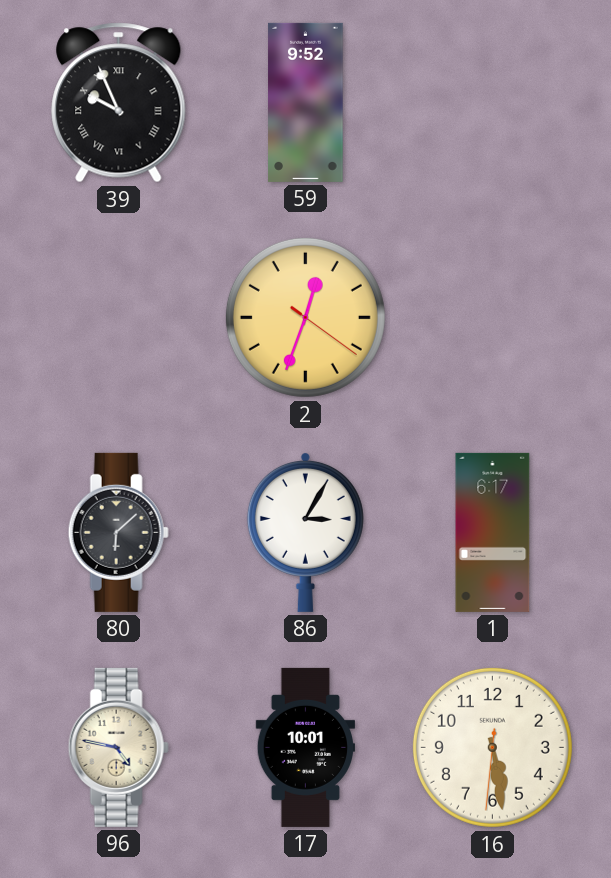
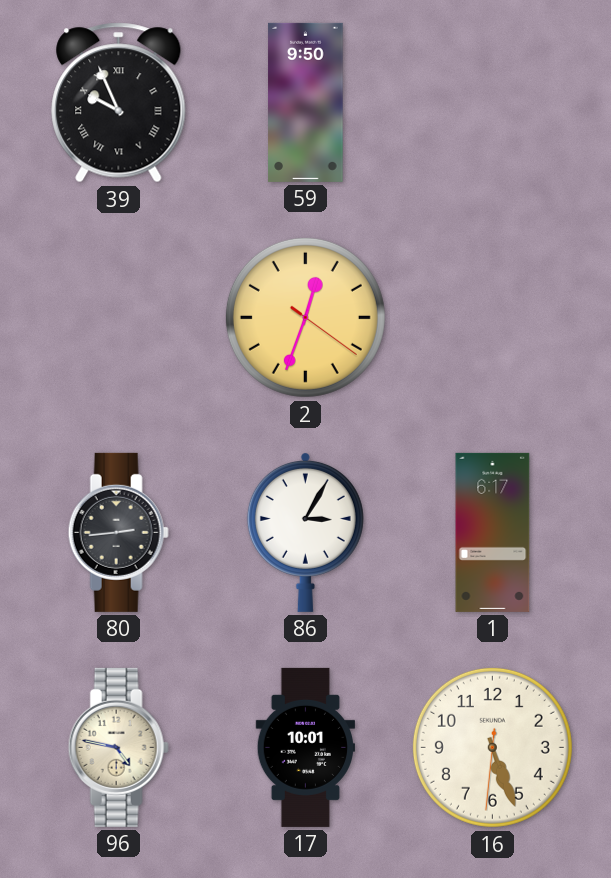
59: 9:52 -> 9:50 (306, 102)
80: 6:08 -> 2:44 (118, 532)
16: 5:28 -> 5:26 (492, 747)
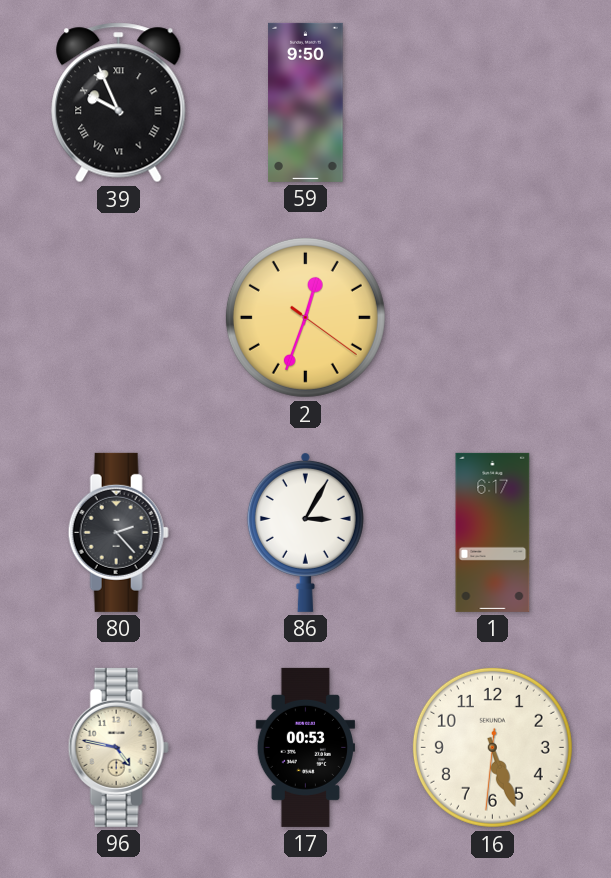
80: 2:44 -> 2:23 (118, 532)
17: 10:01 -> 00:53 (305, 747)
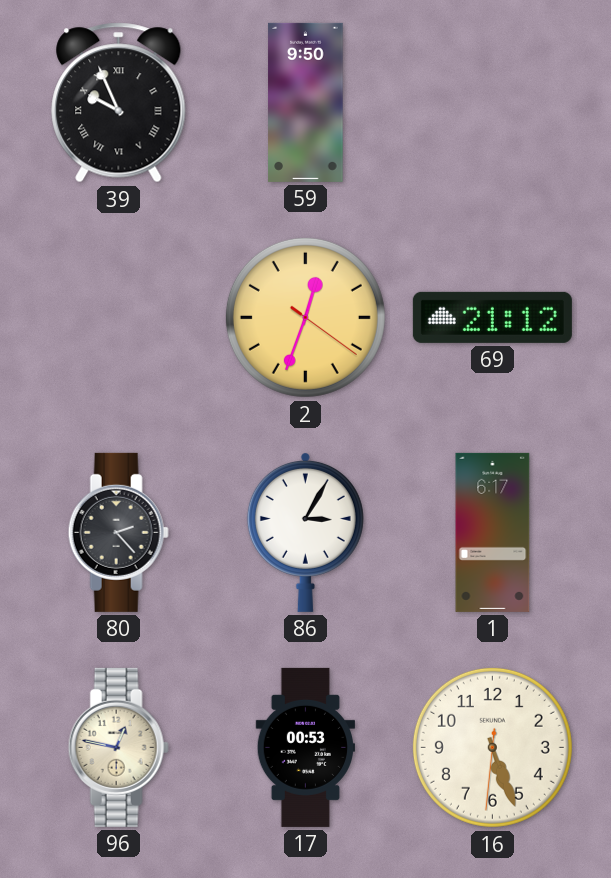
69: none -> 21:12 (492, 317)
96: 4:47 -> 12:47 (118, 747)
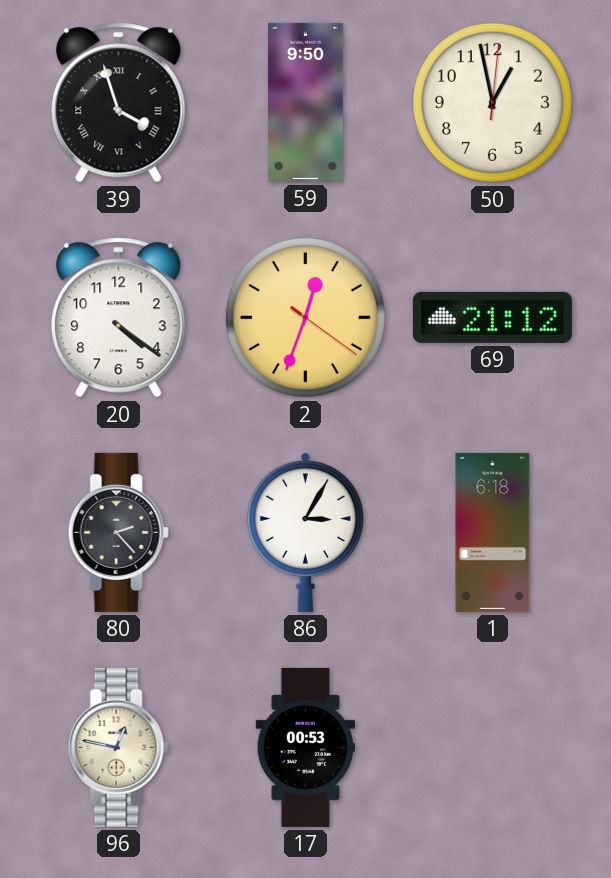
39: 9:56 -> 3:57 (119, 103)
50: none -> 12:58 (492, 102)
20: none -> 4:21 (119, 318)
1: 6:17 -> 6:18 (493, 532)
16: 5:26 -> none (492, 747)
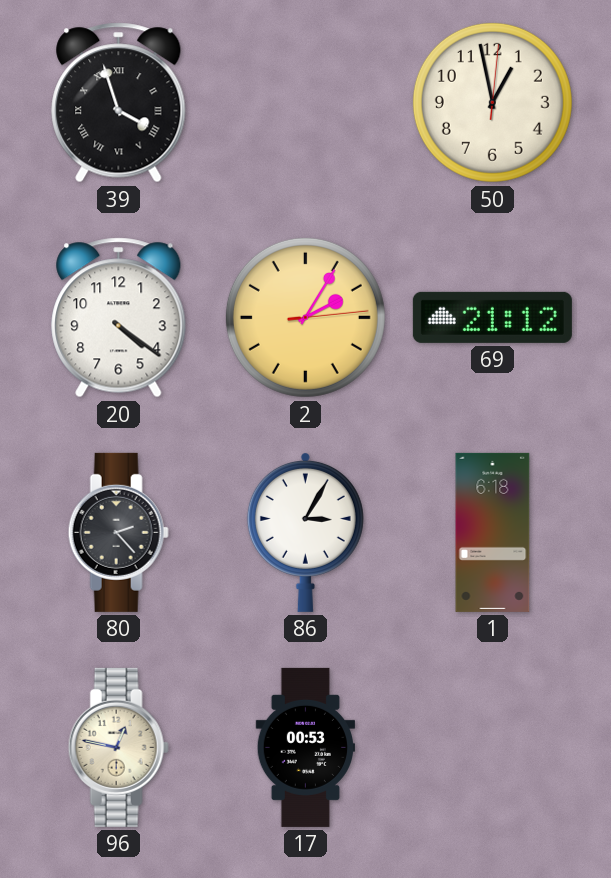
59: 9:50 -> none (306, 102)
2: 12:33 -> 2:05 (305, 317)
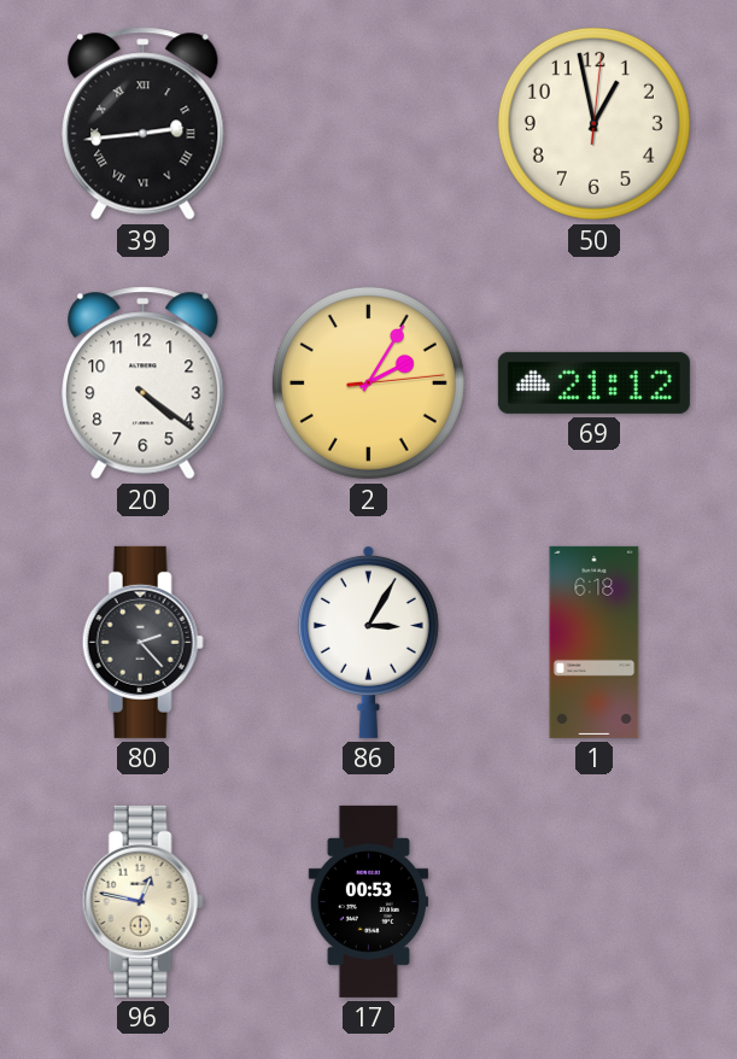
39: 3:57 -> 2:44 (144, 124)
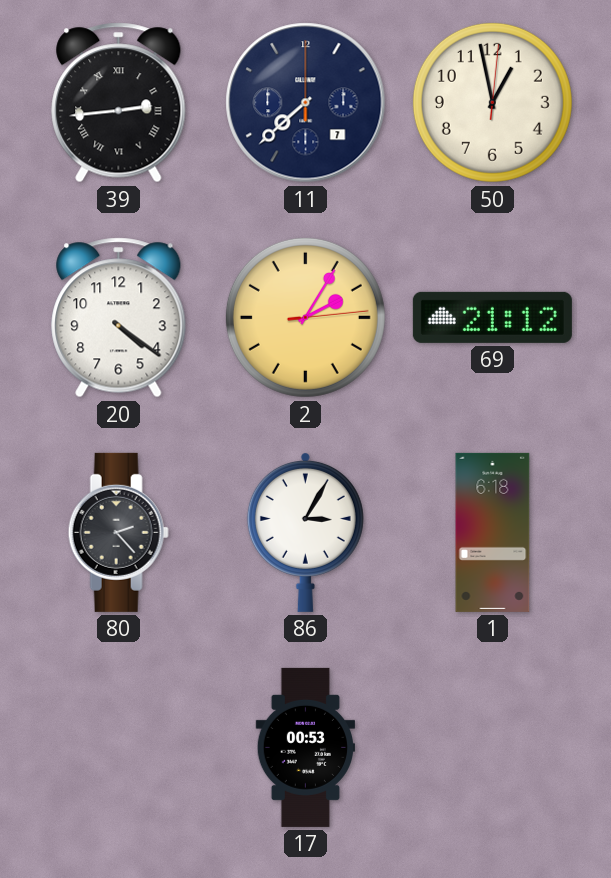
11: none -> 7:38 (306, 103)
96: 12:47 -> none (142, 901)
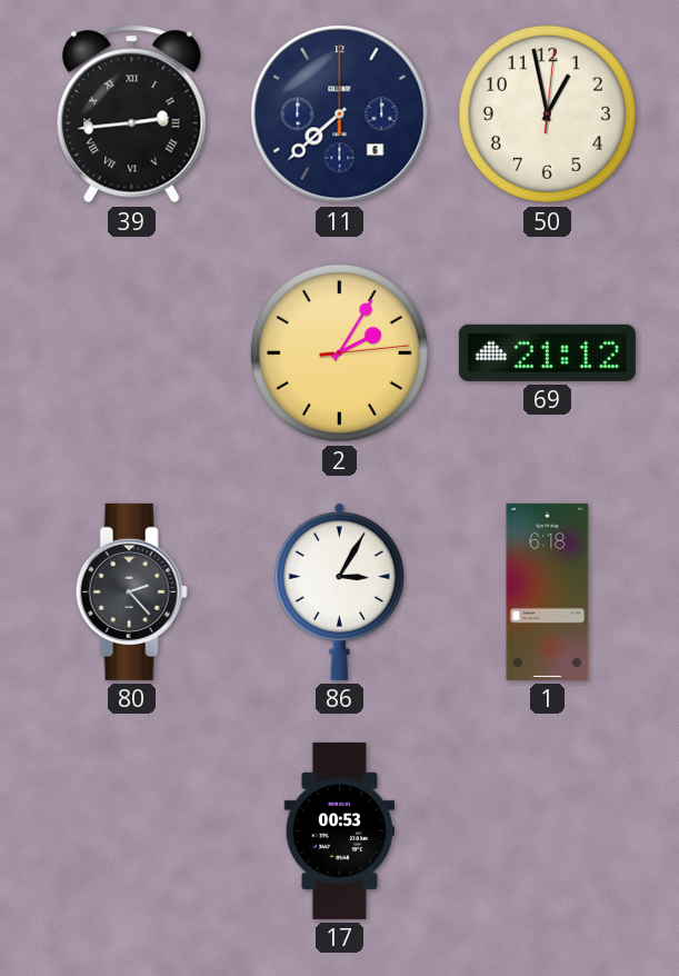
11 date: 7 -> 6 (340, 114)
20: 4:21 -> none (119, 318)
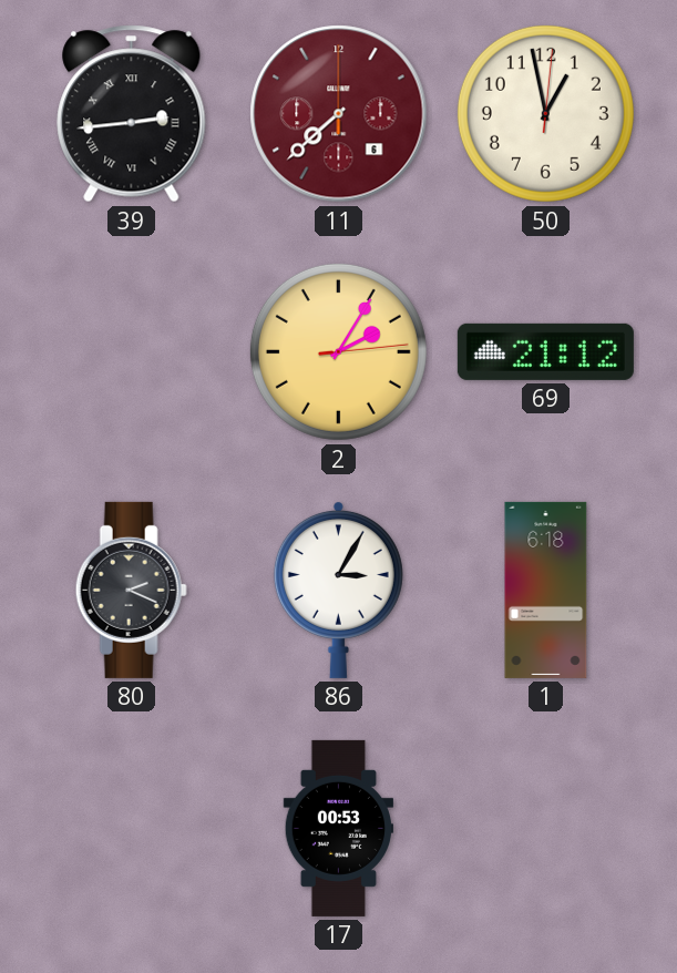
11 dial: navy -> burgundy (339, 114)
80: 2:23 -> 2:19 (131, 590)
